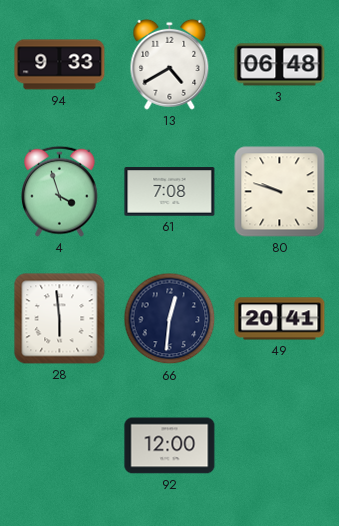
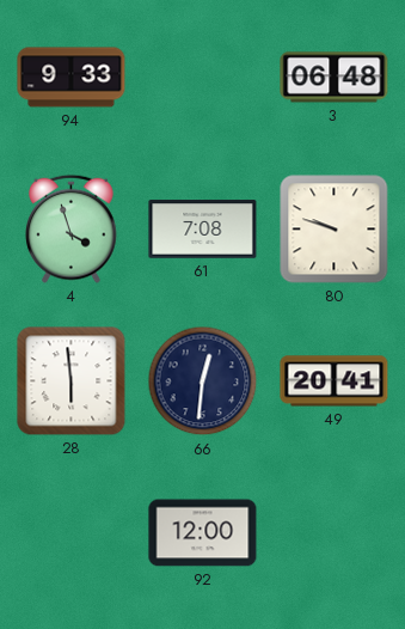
13: 4:40 -> none (170, 64)
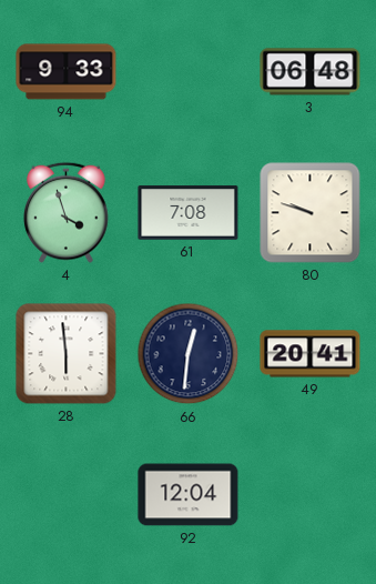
92: 12:00 -> 12:04 (189, 495)
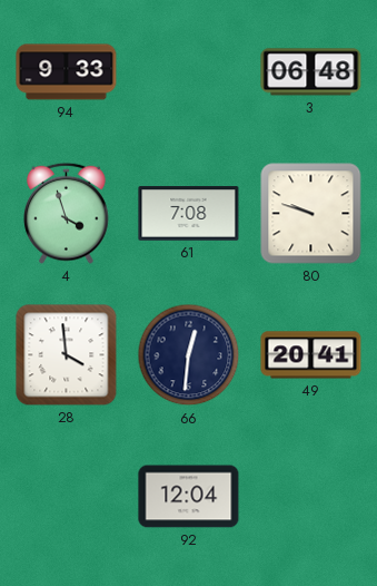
28: 5:59 -> 3:59 (67, 355)
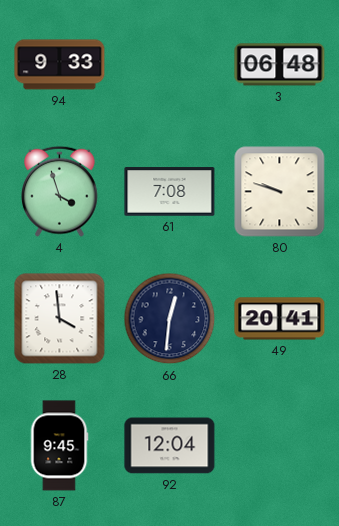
87: none -> 9:45 (59, 446)
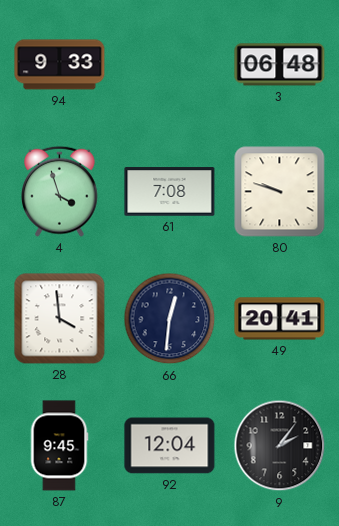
9: none -> 2:06 (280, 446)
